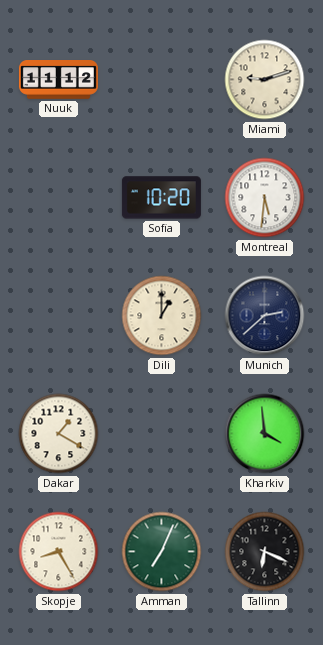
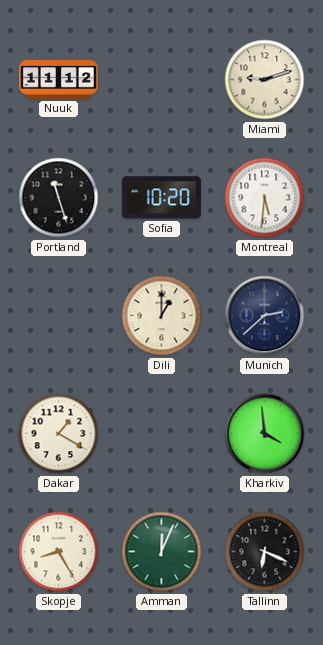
Portland: none -> 11:27 (59, 198)
Amman: 7:04 -> 12:04 (162, 552)
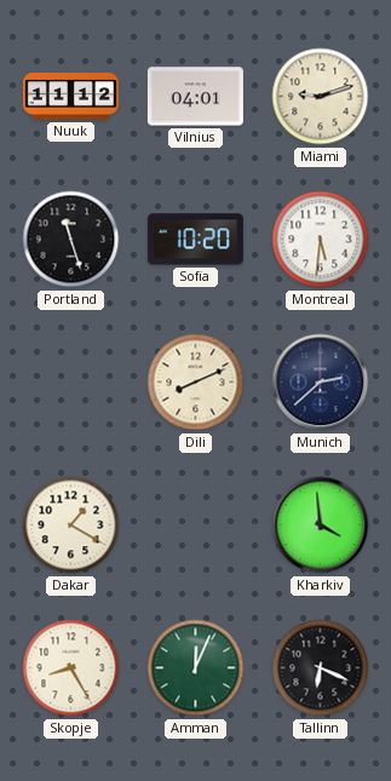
Vilnius: none -> 04:01 (195, 97)
Dili: 1:00 -> 8:11 (196, 383)
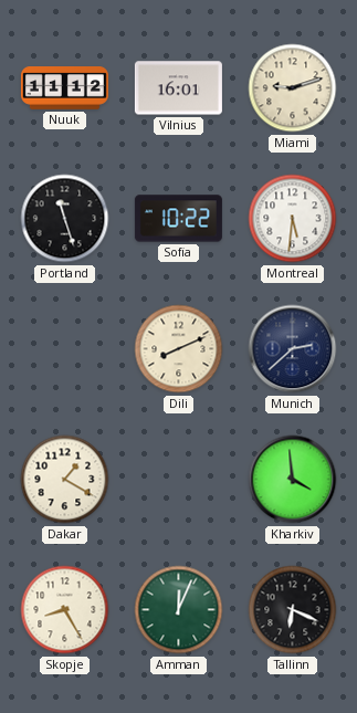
Vilnius: 04:01 -> 16:01 (178, 88)
Sofia: 10:20 -> 10:22 (178, 219)
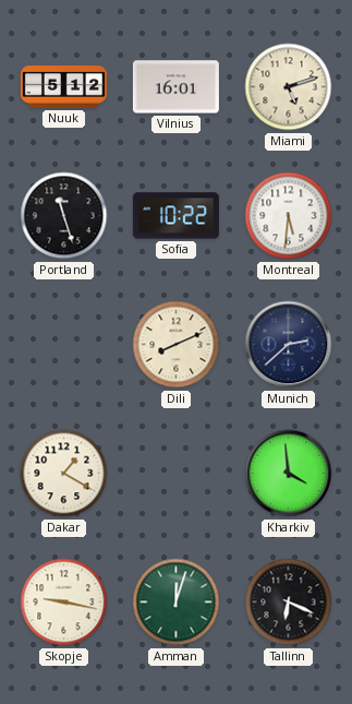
Nuuk: 11:12 -> 5:12 (63, 87)
Miami: 9:12 -> 5:12 (289, 87)
Skopje: 8:25 -> 9:17 (64, 602)
Amman: 12:04 -> 12:03 (177, 602)
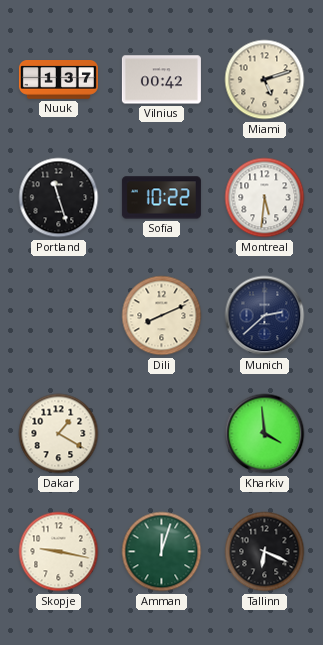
Nuuk: 5:12 -> 1:37 (58, 80)
Vilnius: 16:01 -> 00:42 (161, 80)
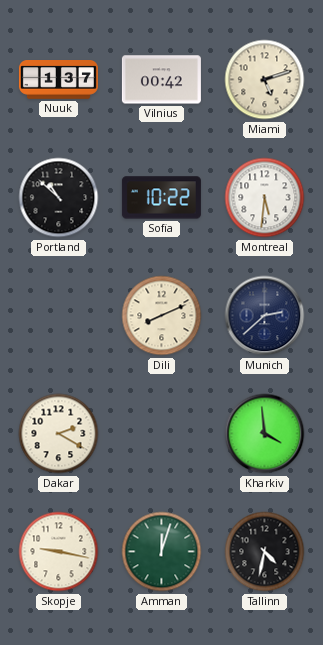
Portland: 11:27 -> 10:52 (59, 198)
Dakar: 1:20 -> 2:20 (59, 434)
Tallinn: 6:19 -> 4:32 (265, 552)
